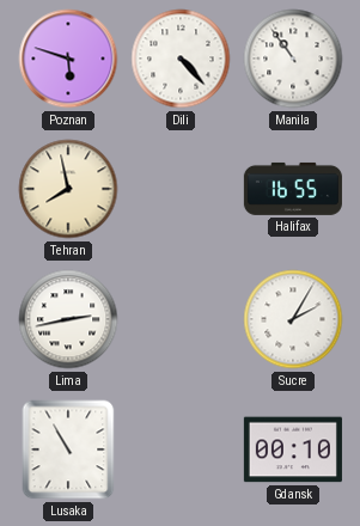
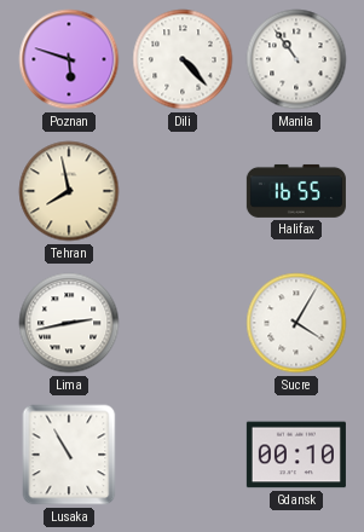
Sucre: 2:05 -> 4:05 (296, 323)
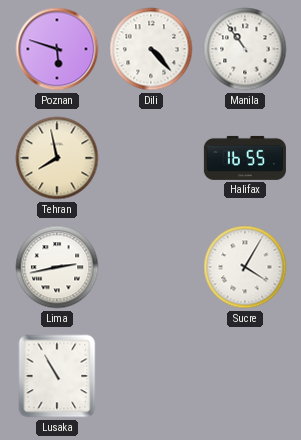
Gdansk: 00:10 -> none (296, 455)
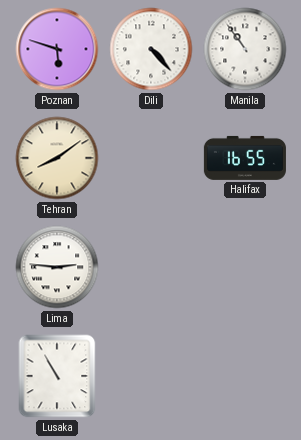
Tehran: 7:58 -> 8:09 (57, 158)
Lima: 2:43 -> 2:46 (57, 267)
Sucre: 4:05 -> none (245, 267)
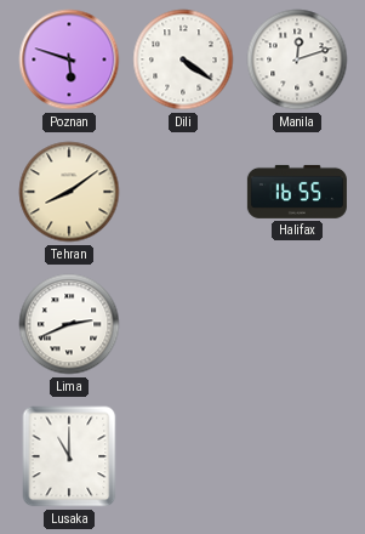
Dili: 4:23 -> 4:21 (183, 59)
Manila: 10:54 -> 12:12 (297, 59)
Lima: 2:46 -> 2:41 (69, 324)
Lusaka: 10:55 -> 11:00 (69, 456)
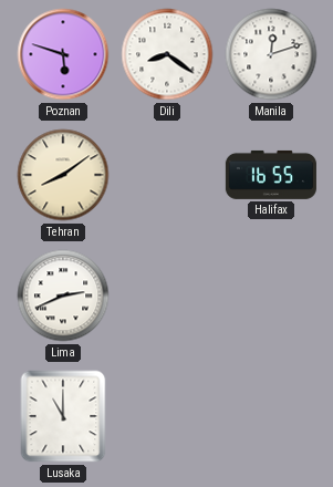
Dili: 4:21 -> 8:21 (167, 54)
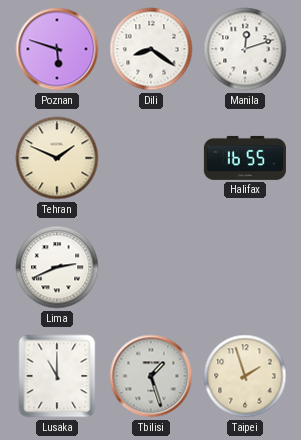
Tehran: 8:09 -> 1:49 (57, 158)
Tbilisi: none -> 1:27 (151, 376)
Taipei: none -> 1:57 (245, 376)
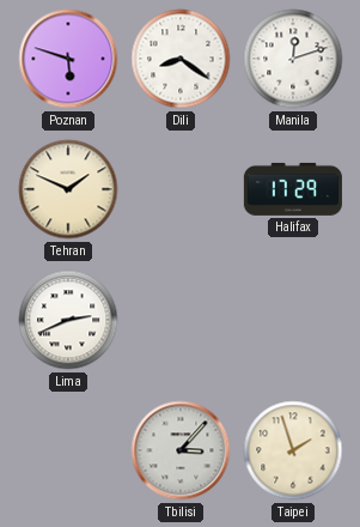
Halifax: 16:55 -> 17:29 (293, 189)
Lusaka: 11:00 -> none (57, 376)
Tbilisi: 1:27 -> 3:07 (181, 450)
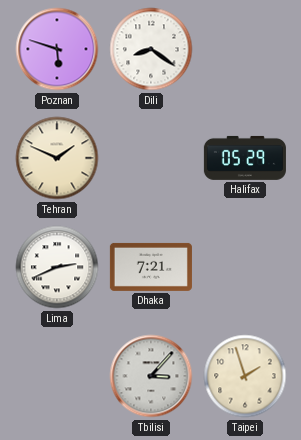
Manila: 12:12 -> none (293, 59)
Halifax: 17:29 -> 05:29 (245, 158)
Dhaka: none -> 7:21 (151, 267)
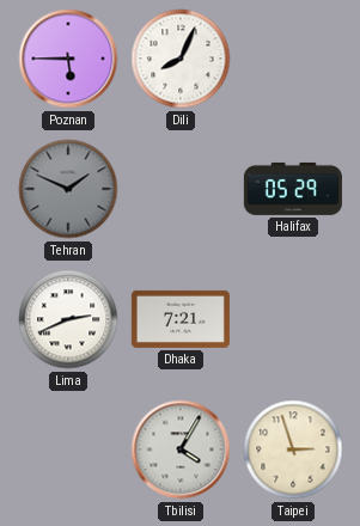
Poznan: 5:48 -> 5:45 (68, 59)
Dili: 8:21 -> 8:04 (181, 59)
Tehran dial: cream -> grey (68, 189)
Tbilisi: 3:07 -> 4:05 (181, 449)
Taipei: 1:57 -> 2:57 (293, 449)
